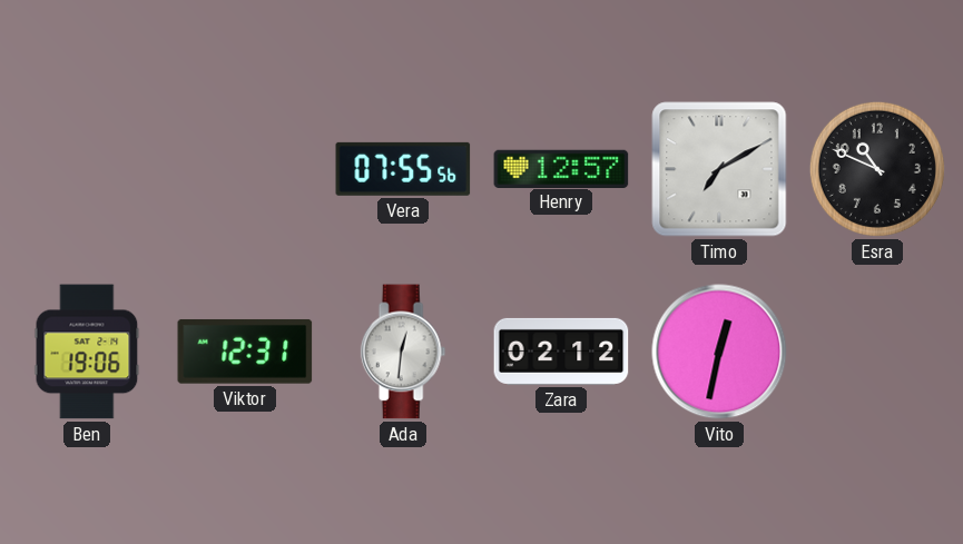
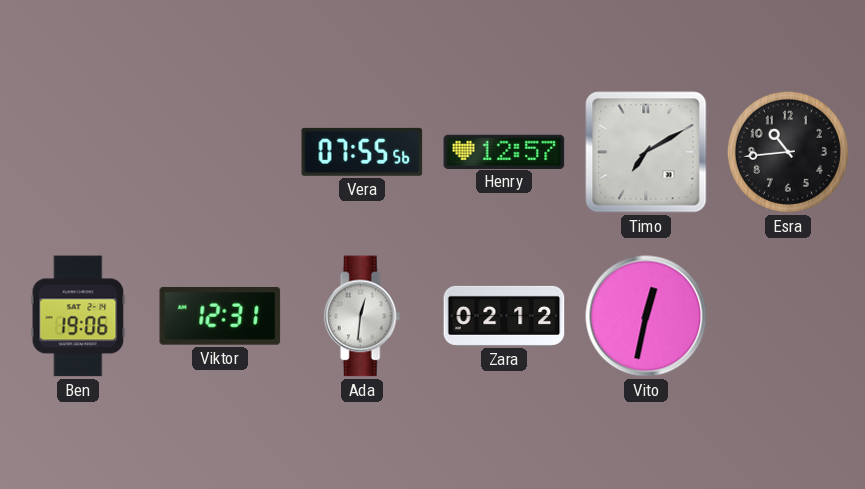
Esra: 10:49 -> 10:44 (788, 152)
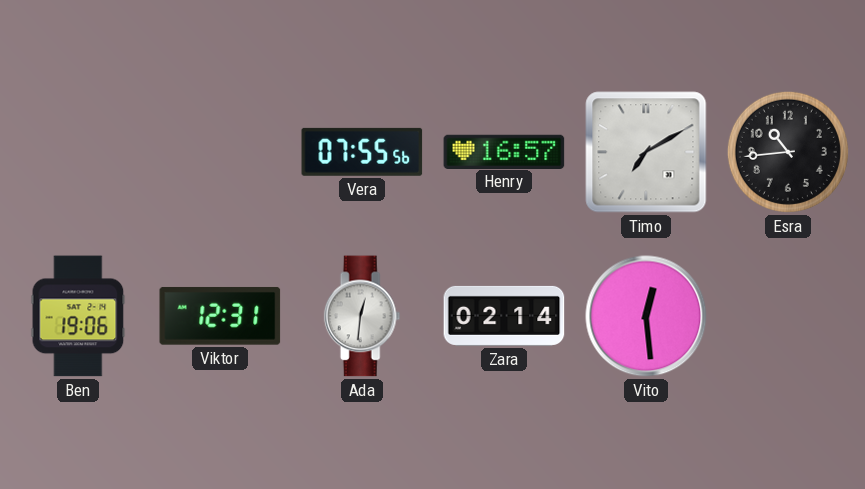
Henry: 12:57 -> 16:57 (504, 151)
Zara: 02:12 -> 02:14 (504, 316)
Vito: 12:32 -> 12:29 (646, 316)
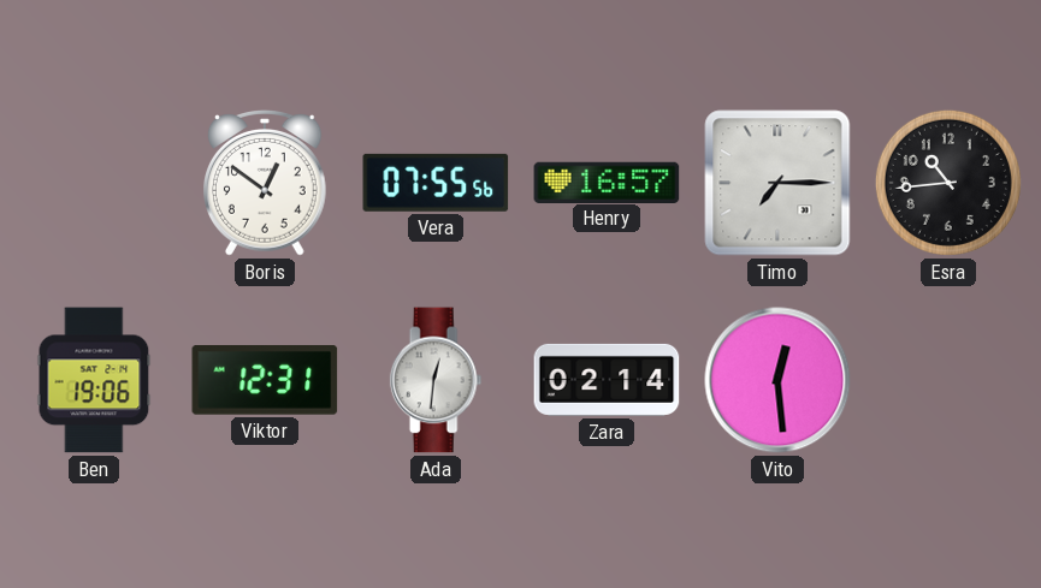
Boris: none -> 12:51 (266, 183)
Timo: 7:10 -> 7:15 (777, 183)
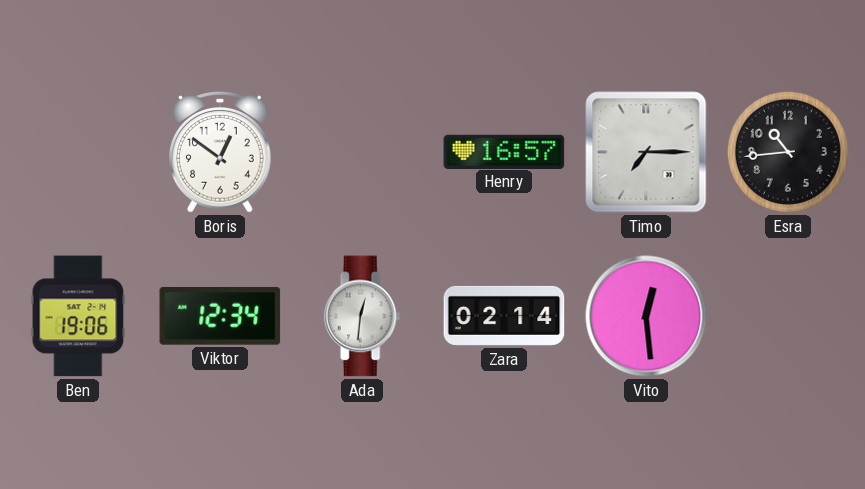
Vera: 07:55 -> none (436, 183)
Viktor: 12:31 -> 12:34 (220, 316)
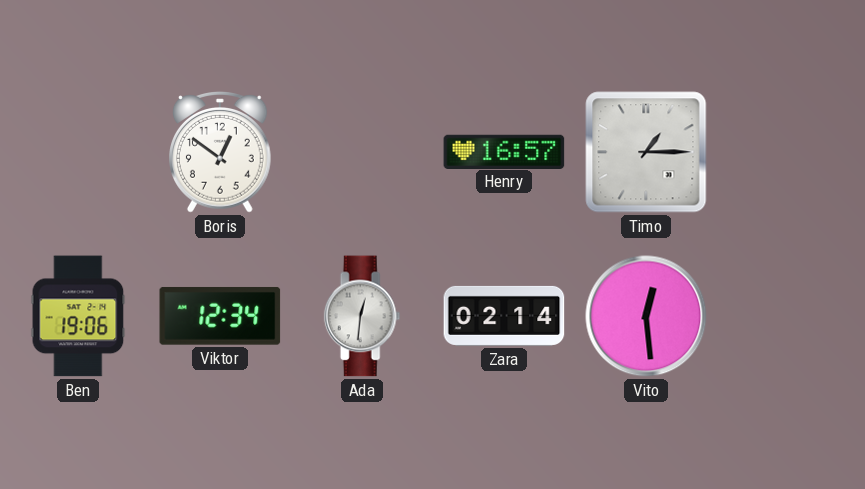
Timo: 7:15 -> 1:15 (646, 152)
Esra: 10:44 -> none (788, 152)
